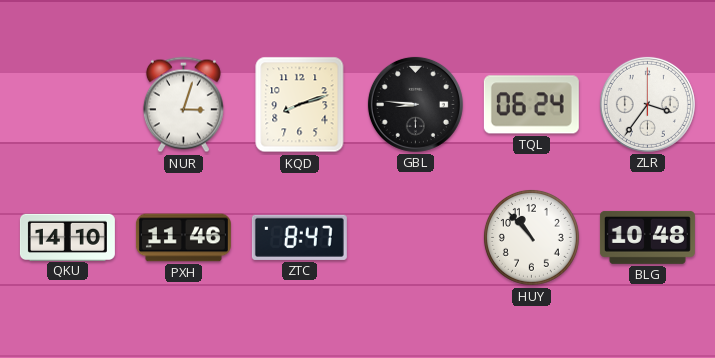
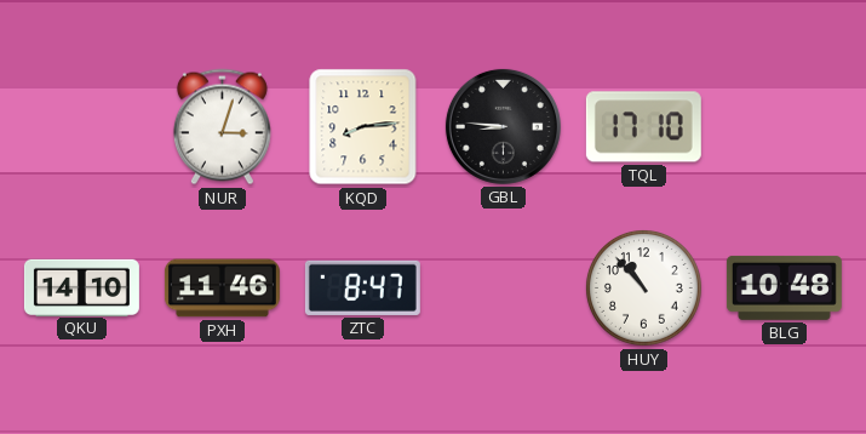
KQD: 8:12 -> 8:14 (363, 127)
TQL: 06:24 -> 17:10 (643, 127)
ZLR: 3:36 -> none (647, 104)
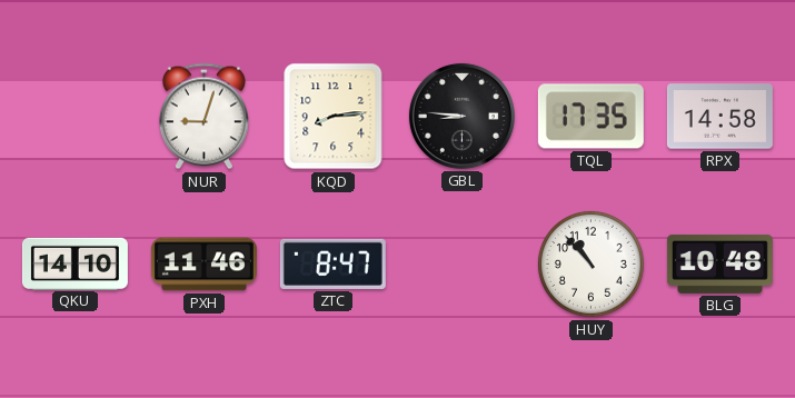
NUR: 3:03 -> 9:03 (203, 117)
TQL: 17:10 -> 17:35 (590, 117)
RPX: none -> 14:58 (719, 117)
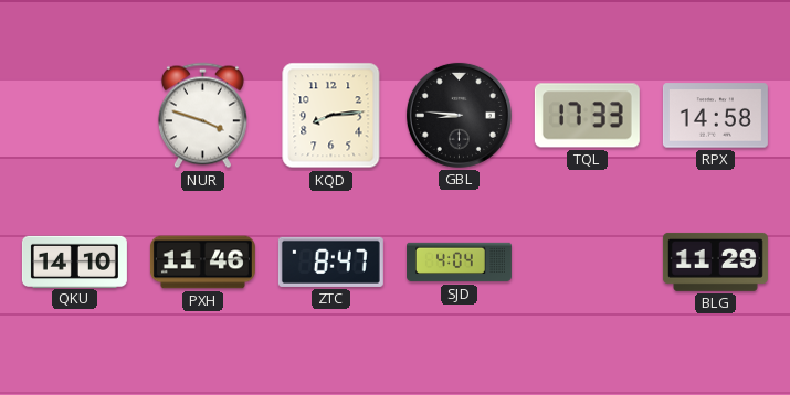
NUR: 9:03 -> 3:48 (202, 116)
TQL: 17:35 -> 17:33 (587, 116)
SJD: none -> 4:04 (459, 263)
HUY: 10:53 -> none (590, 263)
BLG: 10:48 -> 11:29 (715, 261)
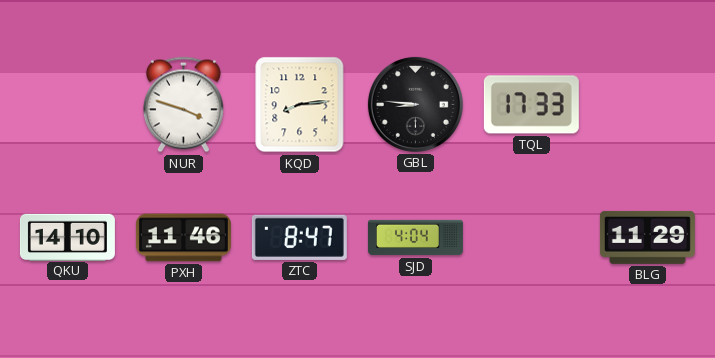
RPX: 14:58 -> none (715, 116)
